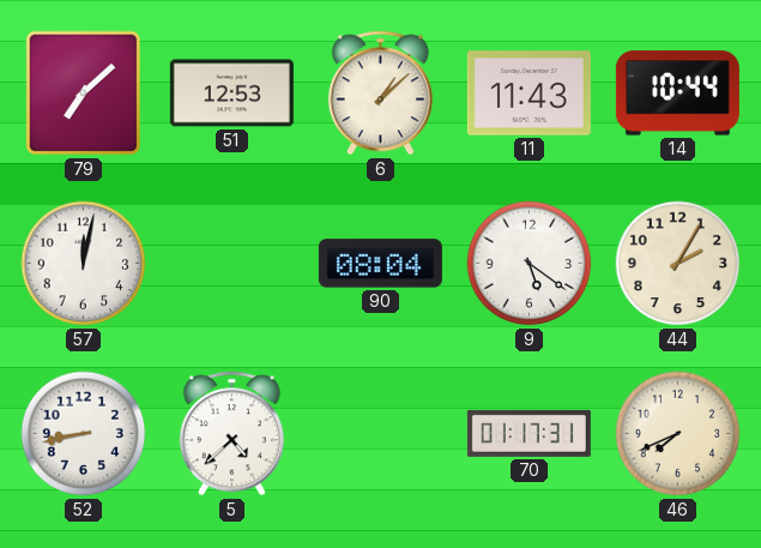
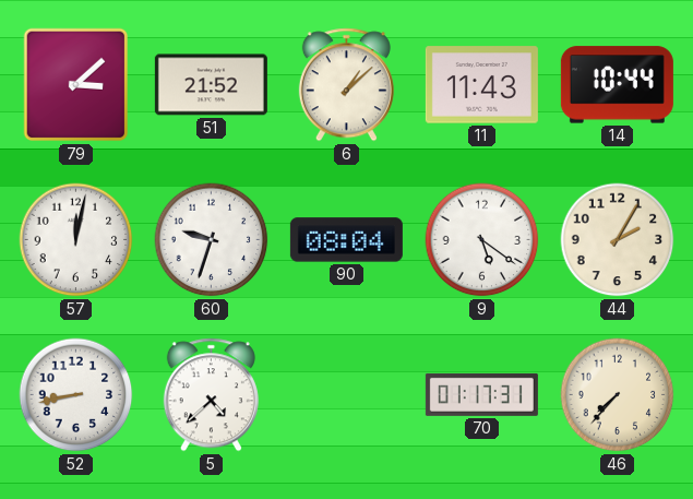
79: 7:08 -> 3:08 (76, 85)
51: 12:53 -> 21:52 (211, 85)
60: none -> 9:33 (212, 240)
46: 7:41 -> 7:37 (618, 395)
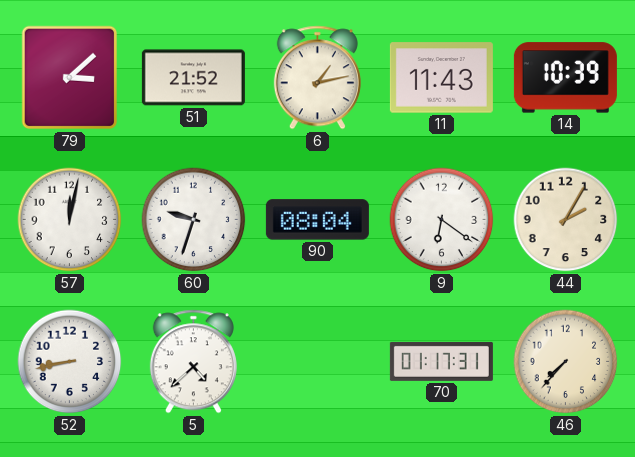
6: 1:08 -> 1:13 (317, 78)
14: 10:44 -> 10:39 (565, 78)
9: 5:21 -> 6:21 (442, 220)
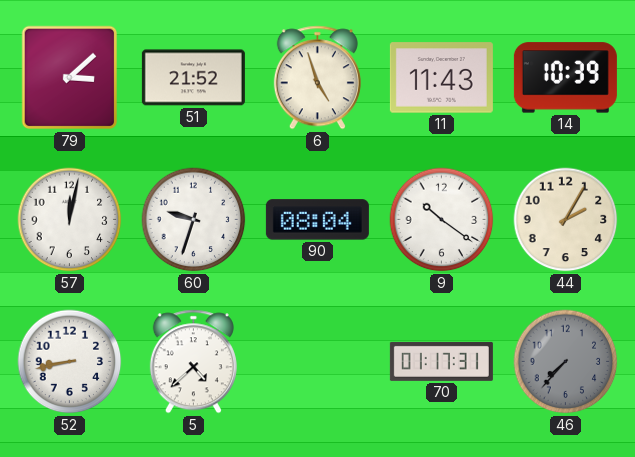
6: 1:13 -> 4:57 (317, 78)
9: 6:21 -> 10:21 (442, 220)
46 dial: cream -> grey (566, 362)
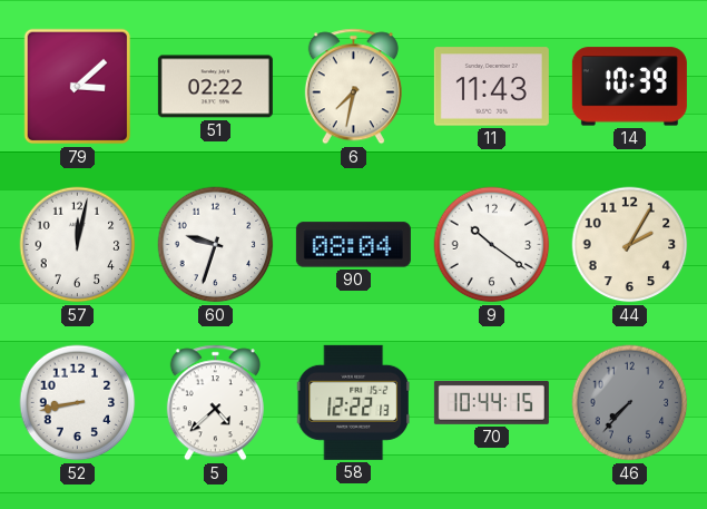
51: 21:52 -> 02:22 (215, 87)
6: 4:57 -> 7:32 (353, 87)
58: none -> 12:22 (353, 402)
70: 01:17 -> 10:44 (491, 402)
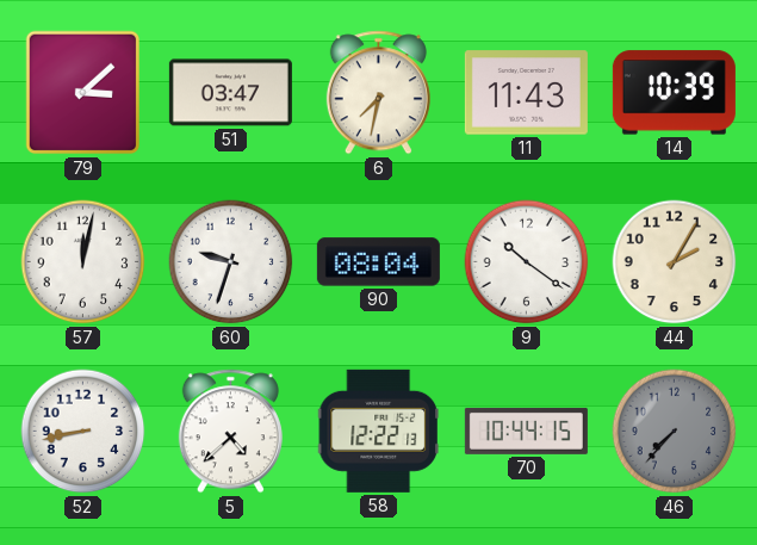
51: 02:22 -> 03:47 (230, 93)
